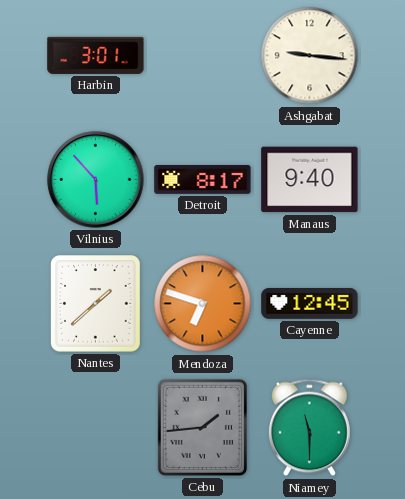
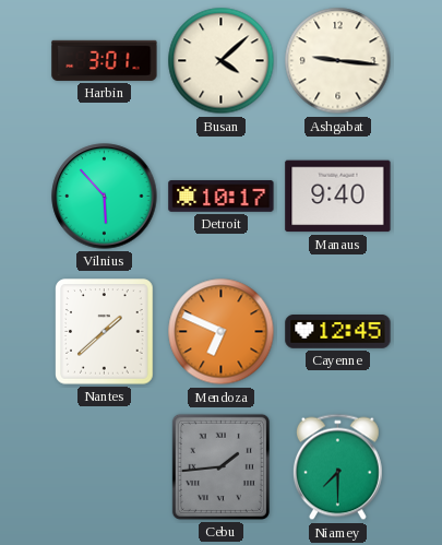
Busan: none -> 4:08 (222, 61)
Detroit: 8:17 -> 10:17 (222, 197)
Mendoza: 6:48 -> 6:49 (222, 332)
Niamey: 11:30 -> 7:30 (337, 467)
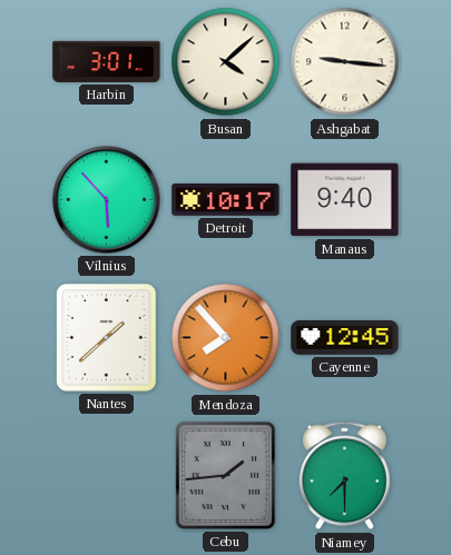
Mendoza: 6:49 -> 7:53 (226, 338)
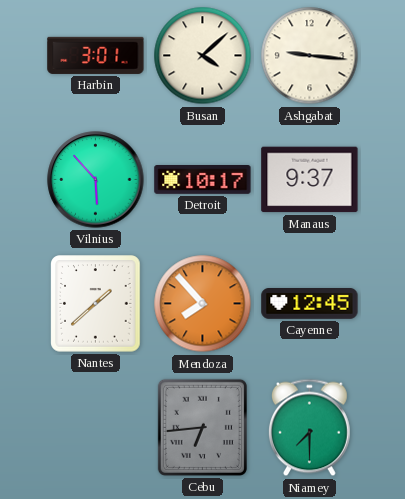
Manaus: 9:40 -> 9:37 (310, 180)
Cebu: 1:44 -> 6:44 (202, 427)
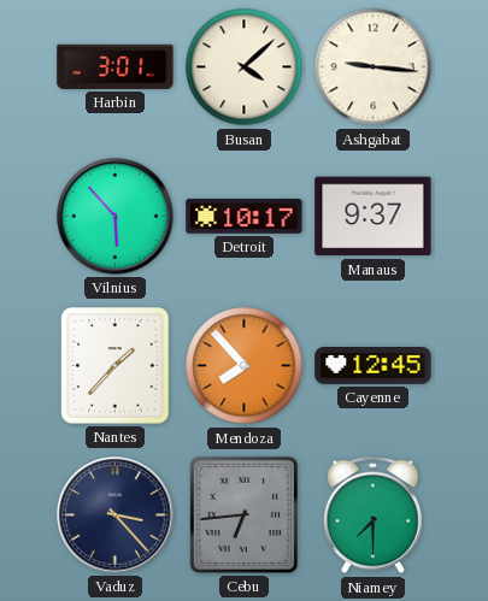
Nantes: 1:38 -> 1:37 (116, 366)
Vaduz: none -> 3:23 (116, 515)
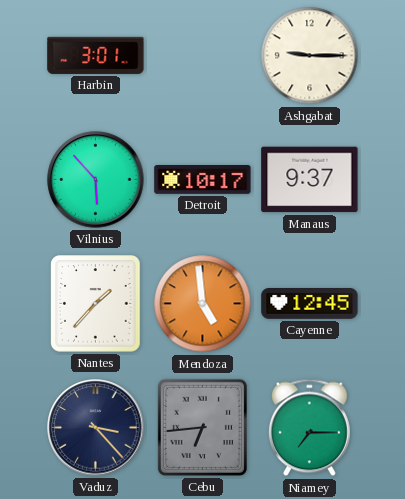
Busan: 4:08 -> none (245, 67)
Ashgabat: 9:16 -> 9:15 (310, 56)
Mendoza: 7:53 -> 4:59 (203, 304)
Niamey: 7:30 -> 7:15 (309, 428)
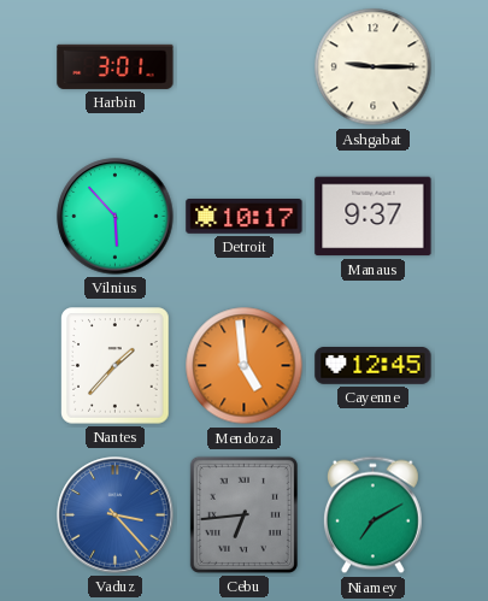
Vaduz dial: navy -> blue (116, 515)
Niamey: 7:15 -> 7:10 (372, 515)
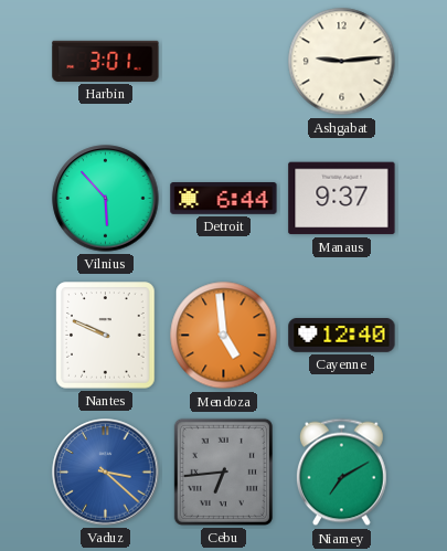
Ashgabat: 9:15 -> 9:14 (342, 62)
Detroit: 10:17 -> 6:44 (224, 199)
Nantes: 1:37 -> 9:49 (106, 336)
Cayenne: 12:45 -> 12:40 (342, 336)
Vaduz: 3:23 -> 3:22 (106, 473)
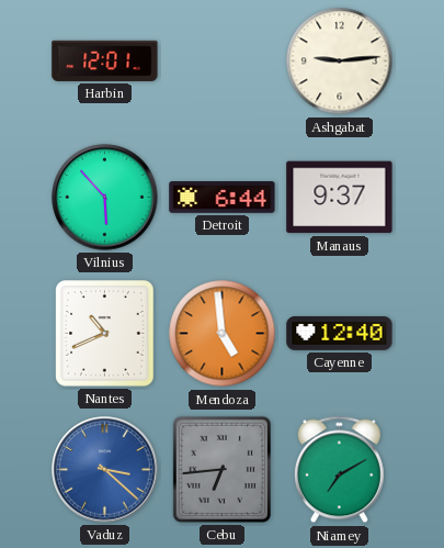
Harbin: 3:01 -> 12:01 (105, 60)
Nantes: 9:49 -> 10:41 (105, 334)
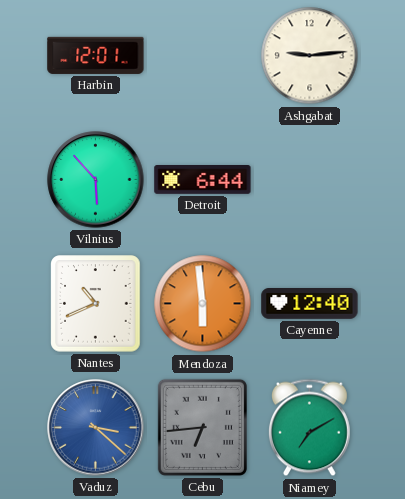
Manaus: 9:37 -> none (340, 198)
Mendoza: 4:59 -> 5:59 (203, 304)
